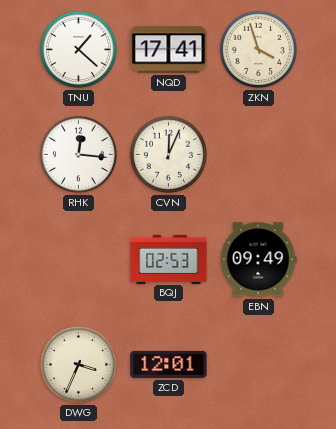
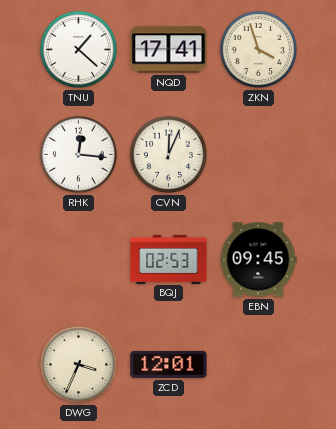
EBN: 09:49 -> 09:45 (258, 260)
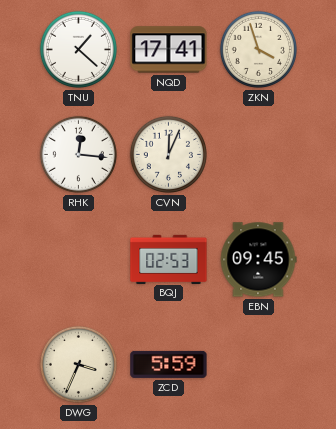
ZCD: 12:01 -> 5:59 (169, 364)
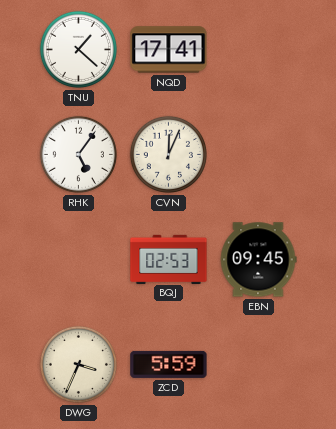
ZKN: 3:57 -> none (258, 49)
RHK: 12:16 -> 5:06 (78, 154)
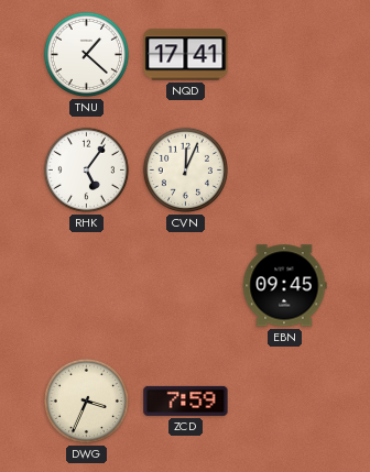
BQJ: 02:53 -> none (169, 259)
ZCD: 5:59 -> 7:59 (186, 400)
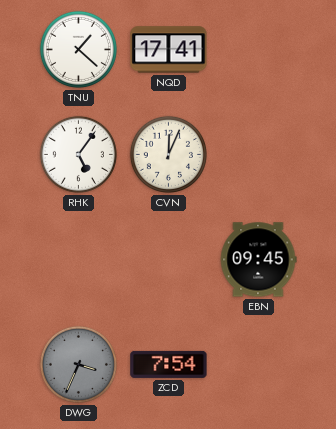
DWG dial: cream -> grey (78, 364)
ZCD: 7:59 -> 7:54 (169, 364)
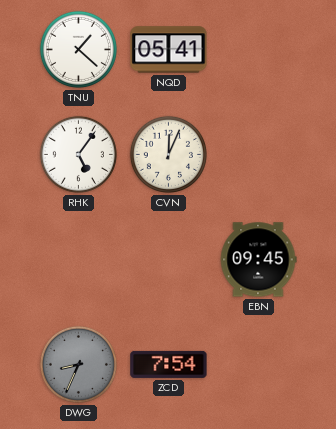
NQD: 17:41 -> 05:41 (169, 50)
DWG: 3:34 -> 8:34 (78, 364)
